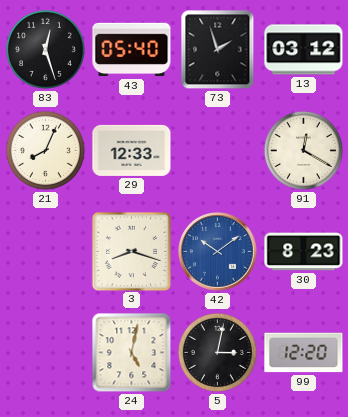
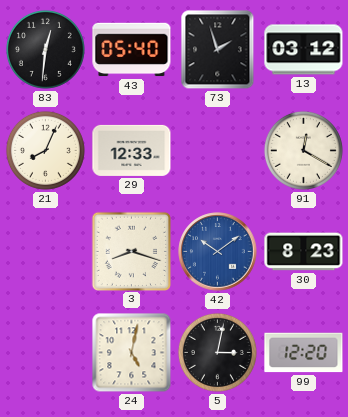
83: 12:27 -> 12:31 (45, 49)
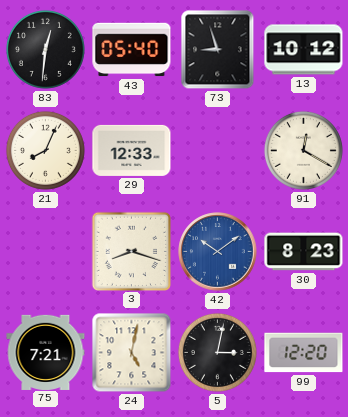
73: 1:57 -> 8:57 (218, 50)
13: 03:12 -> 10:12 (304, 50)
75: none -> 7:21 (46, 352)
